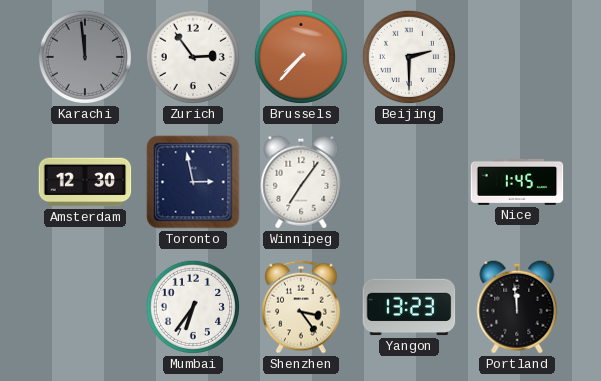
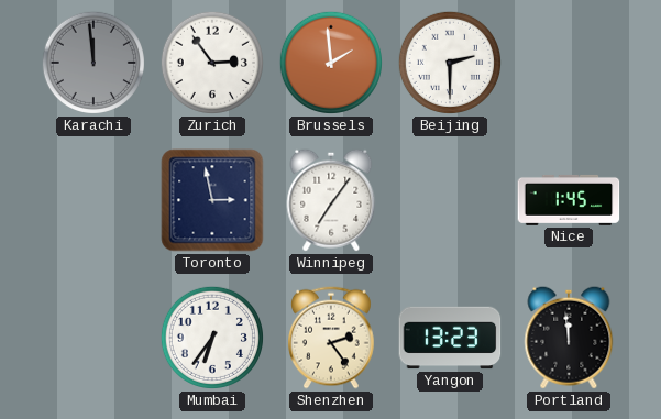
Brussels: 7:37 -> 1:59 (331, 63)
Amsterdam: 12:30 -> none (85, 182)
Shenzhen: 3:24 -> 2:24 (332, 338)
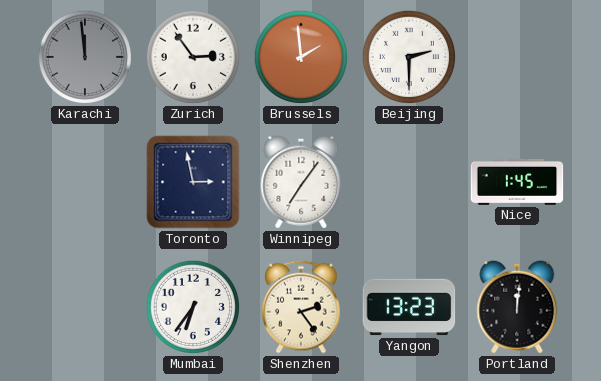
Portland: 11:59 -> 12:01 (517, 307)
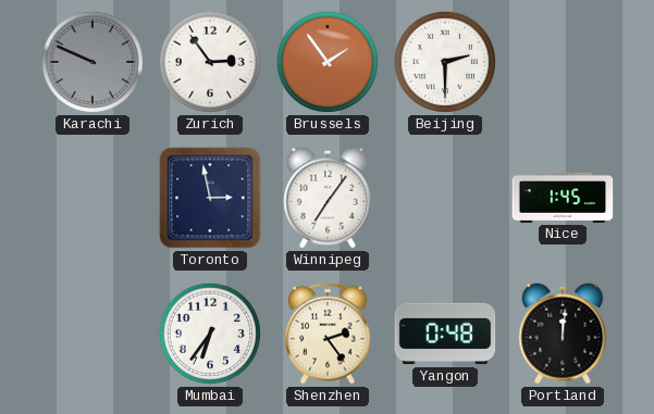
Karachi: 11:59 -> 9:49 (92, 62)
Brussels: 1:59 -> 1:54 (328, 62)
Yangon: 13:23 -> 0:48 (445, 334)
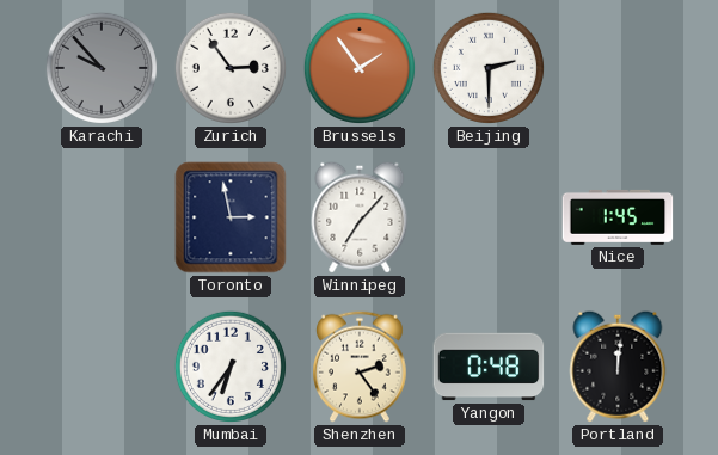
Karachi: 9:49 -> 9:53 (102, 68)
Winnipeg: 7:06 -> 7:07 (360, 217)
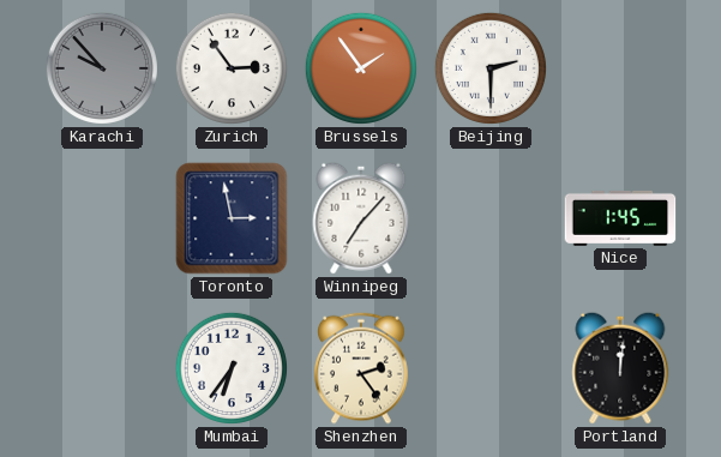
Yangon: 0:48 -> none (489, 367)
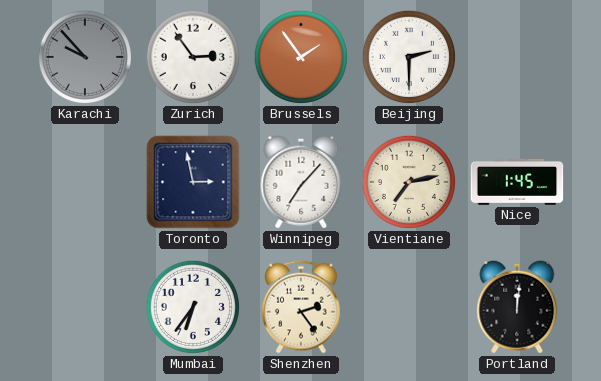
Vientiane: none -> 7:13 (409, 182)
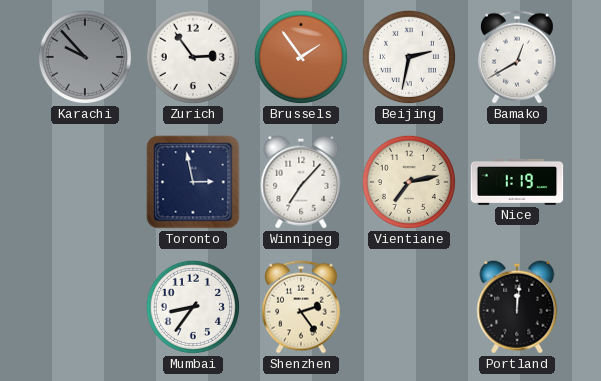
Beijing: 2:30 -> 2:32 (409, 57)
Bamako: none -> 12:40 (518, 57)
Nice: 1:45 -> 1:19 (517, 182)
Mumbai: 6:36 -> 8:36 (193, 307)
